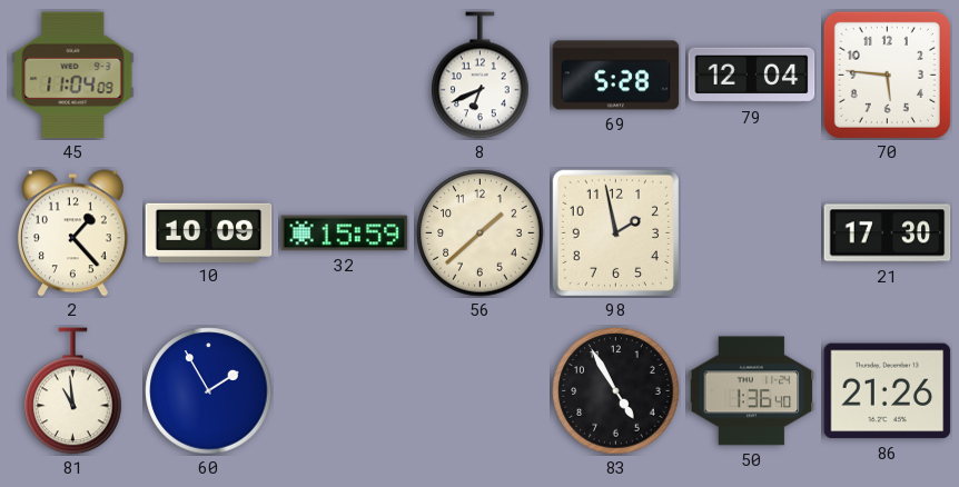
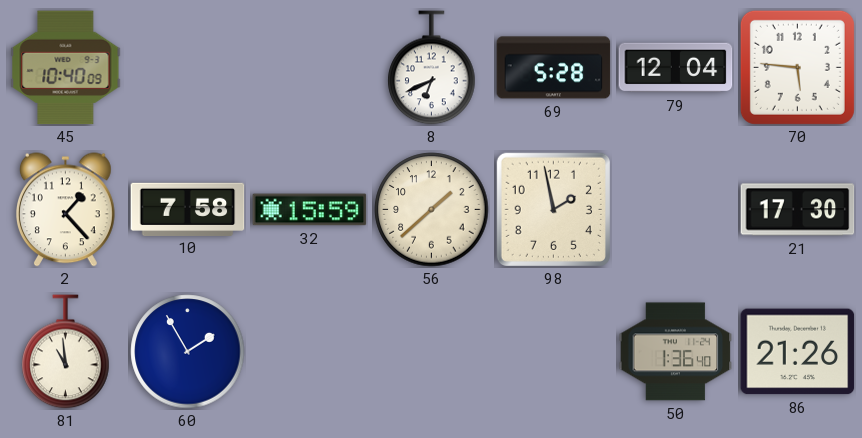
45: 11:04 -> 10:40 (66, 68)
10: 10:09 -> 7:58 (188, 209)
83: 4:55 -> none (616, 391)
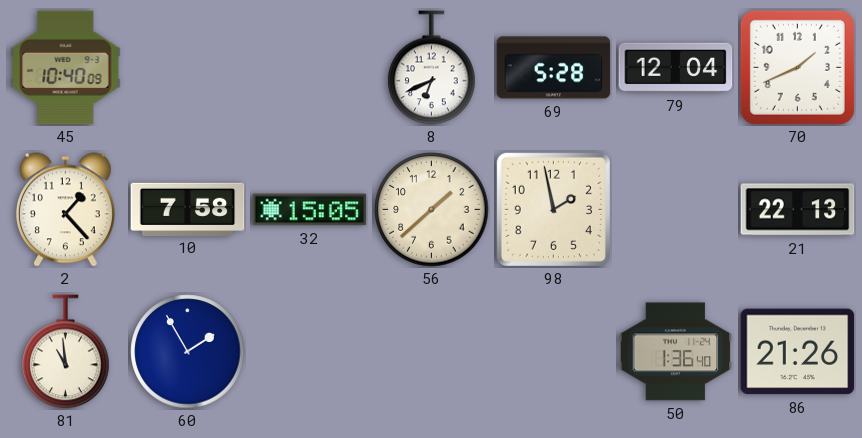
70: 5:46 -> 1:41 (797, 67)
32: 15:59 -> 15:05 (310, 210)
21: 17:30 -> 22:13 (798, 210)
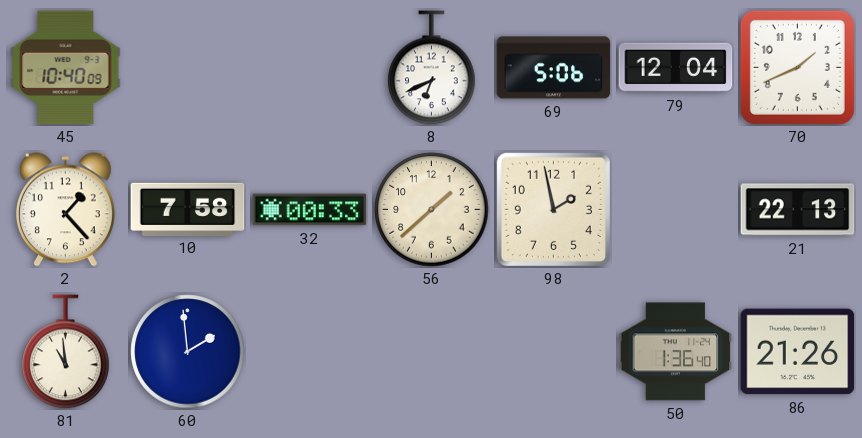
69: 5:28 -> 5:06 (554, 68)
32: 15:05 -> 00:33 (310, 210)
60: 1:55 -> 1:59 (188, 352)
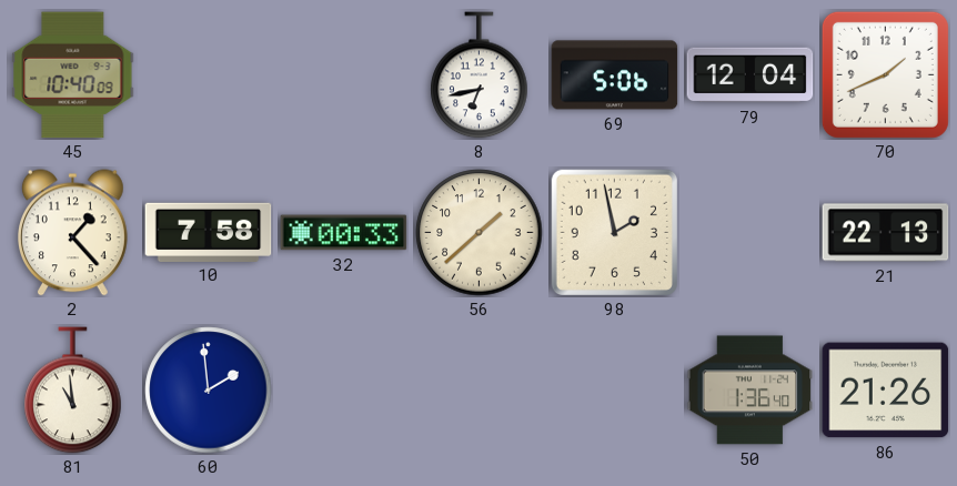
8: 6:41 -> 6:43 (480, 75)
